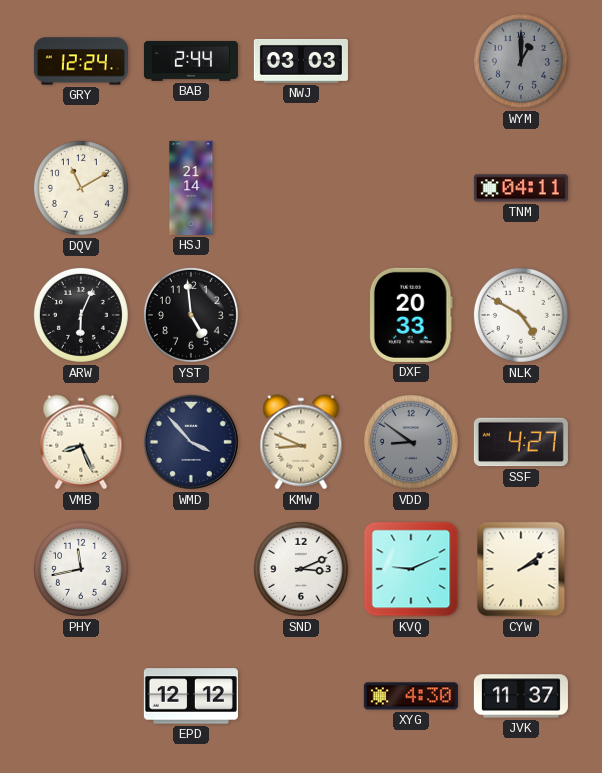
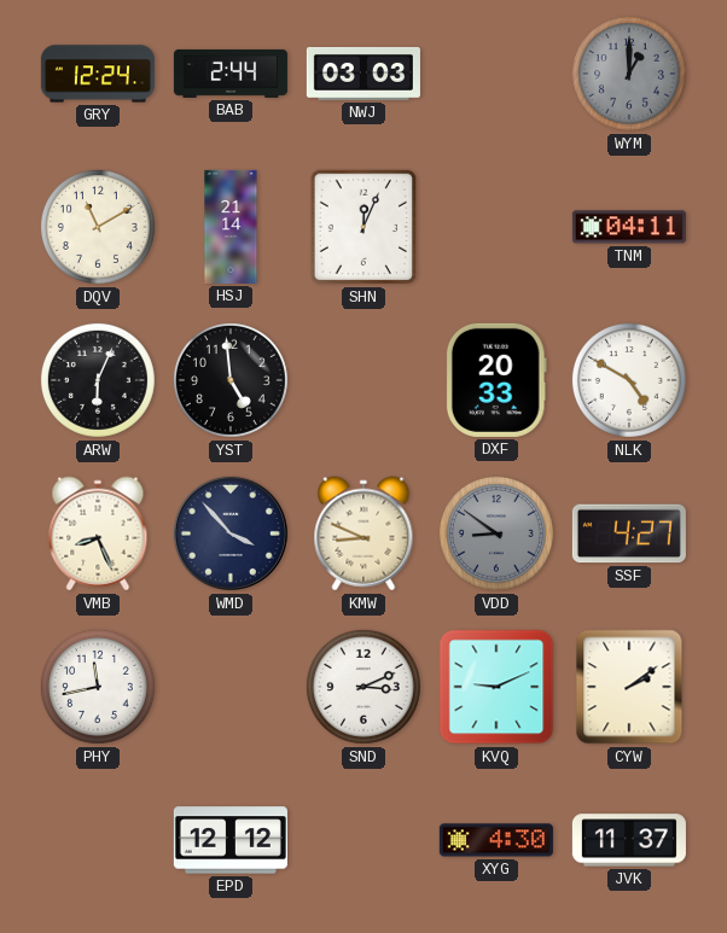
SHN: none -> 12:04 (362, 227)
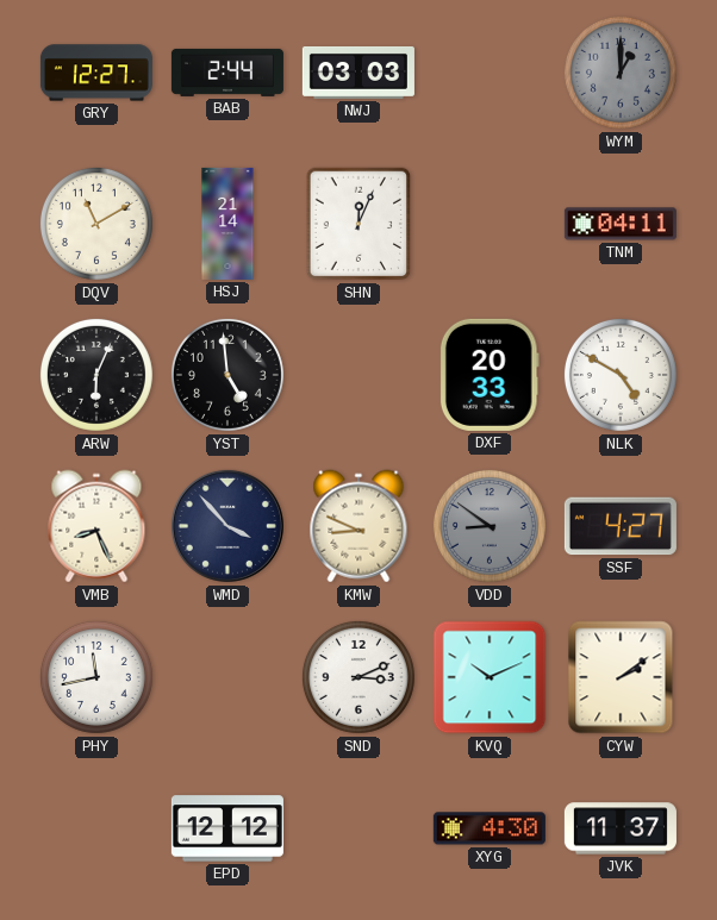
GRY: 12:24 -> 12:27 (96, 73)
KVQ: 9:11 -> 10:11 (490, 677)
